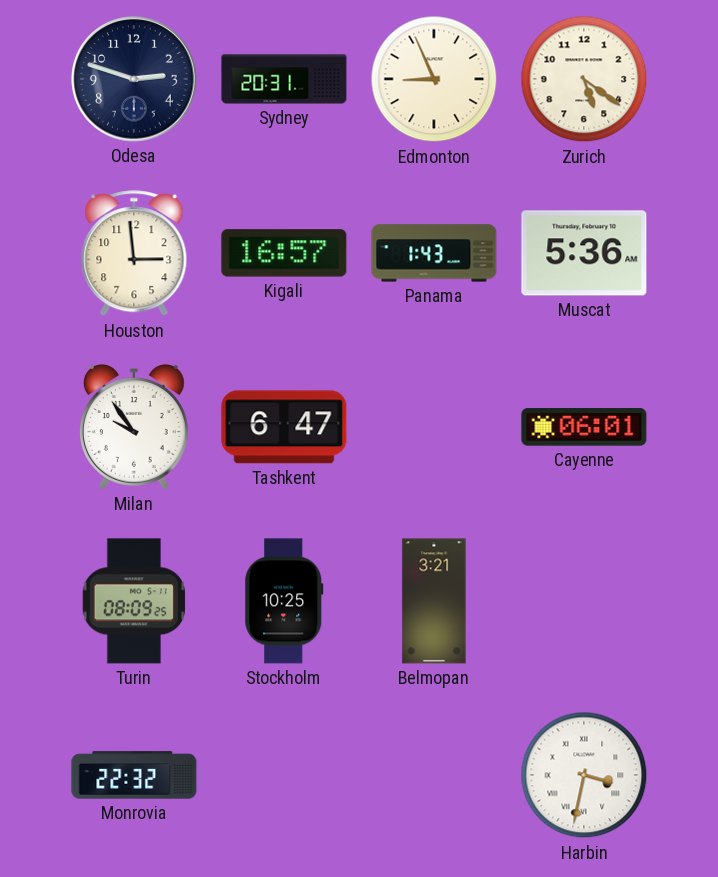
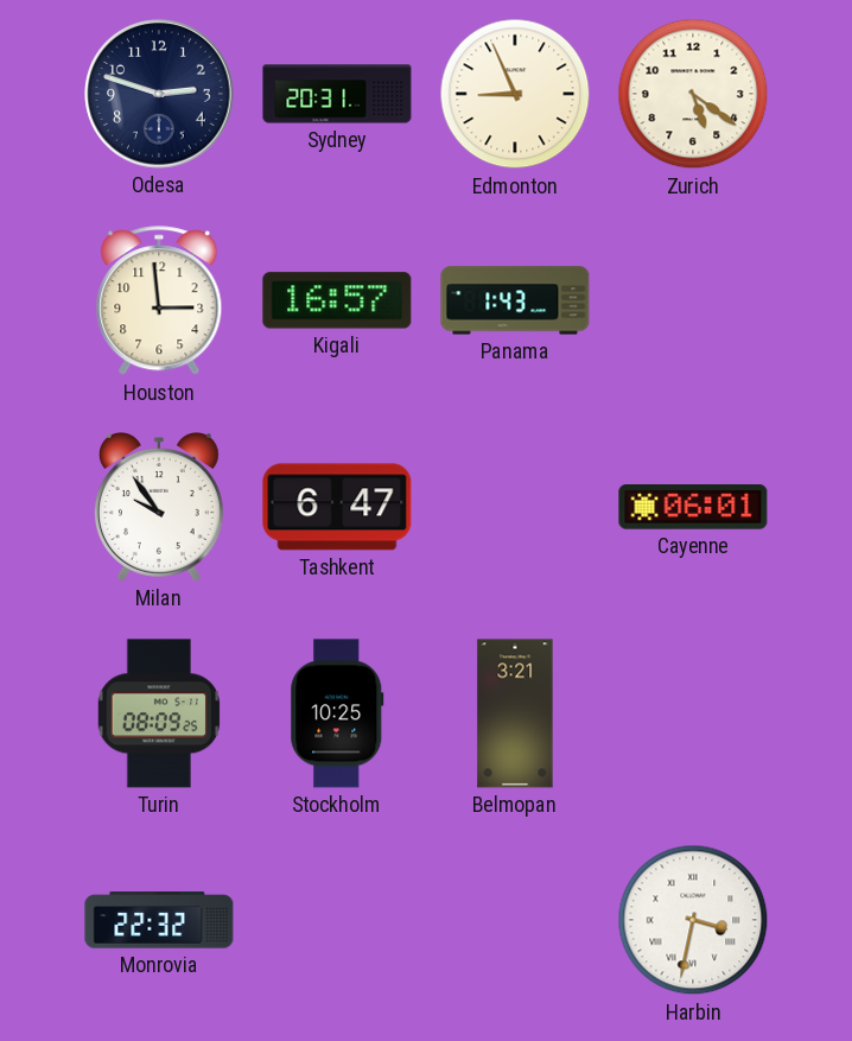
Muscat: 5:36 -> none (584, 253)
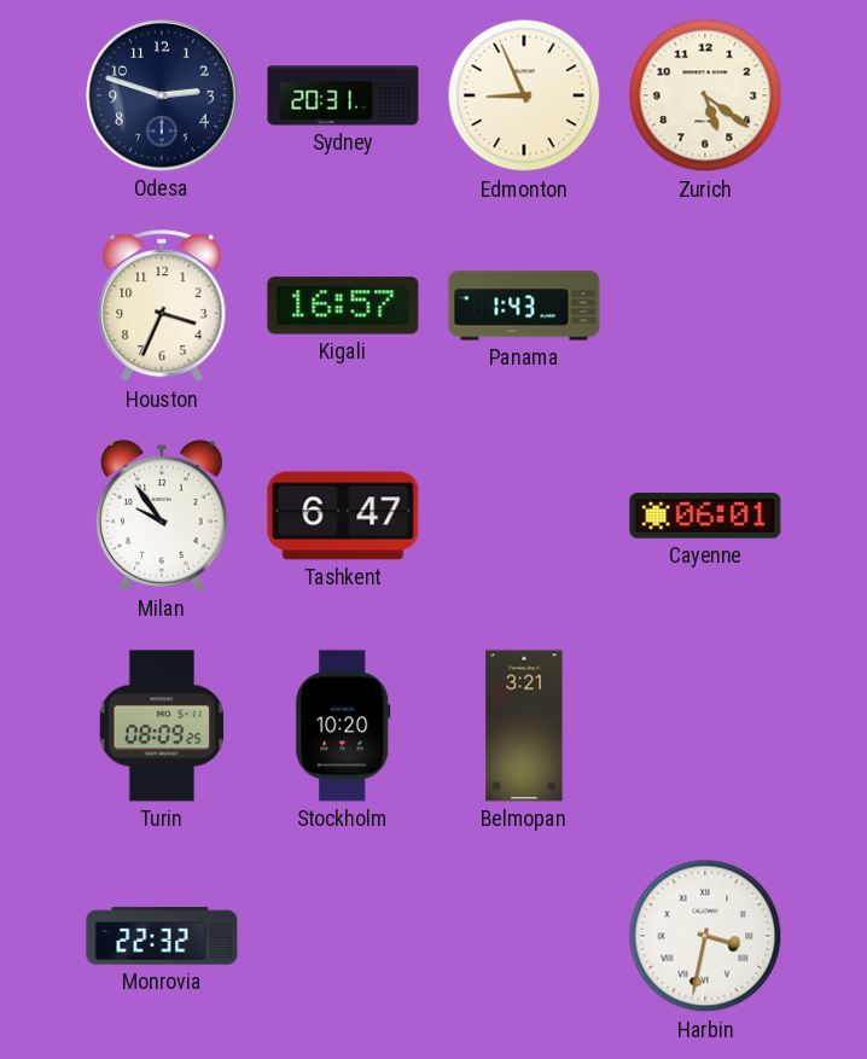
Houston: 2:59 -> 3:34 (162, 307)
Stockholm: 10:25 -> 10:20 (343, 726)
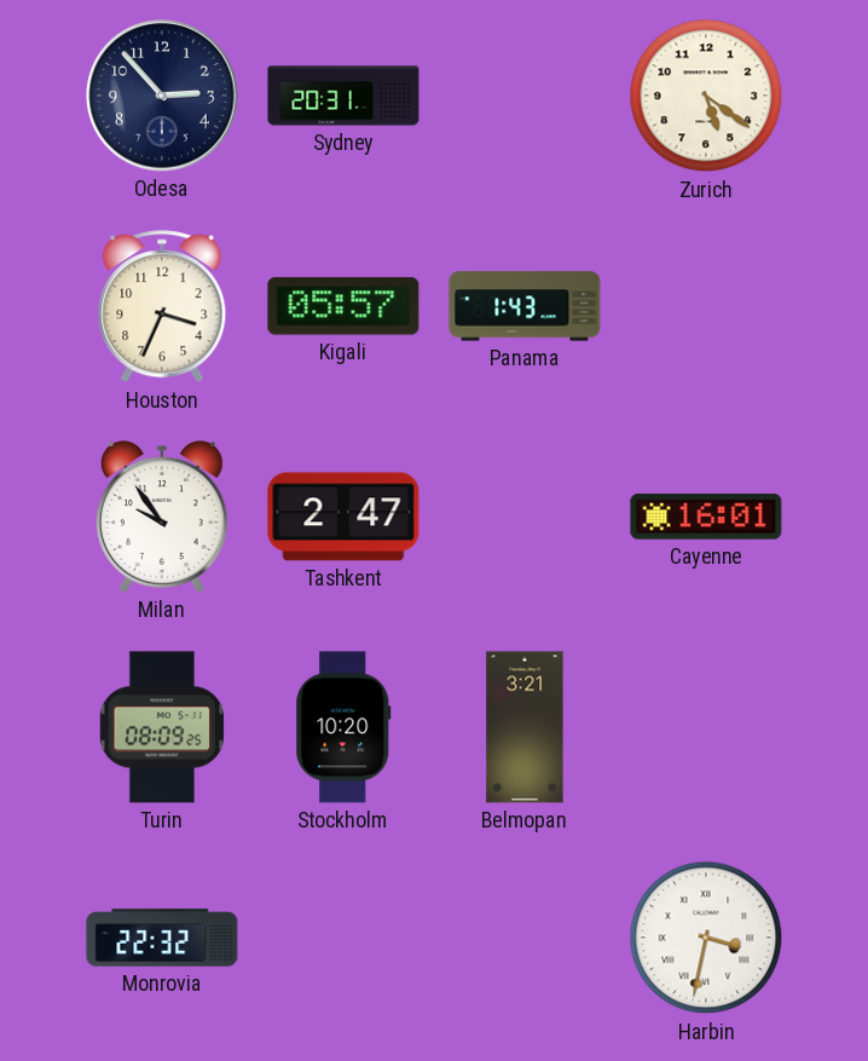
Odesa: 2:48 -> 2:53 (162, 96)
Edmonton: 8:56 -> none (524, 95)
Kigali: 16:57 -> 05:57 (343, 306)
Tashkent: 6:47 -> 2:47 (343, 517)
Cayenne: 06:01 -> 16:01 (706, 517)
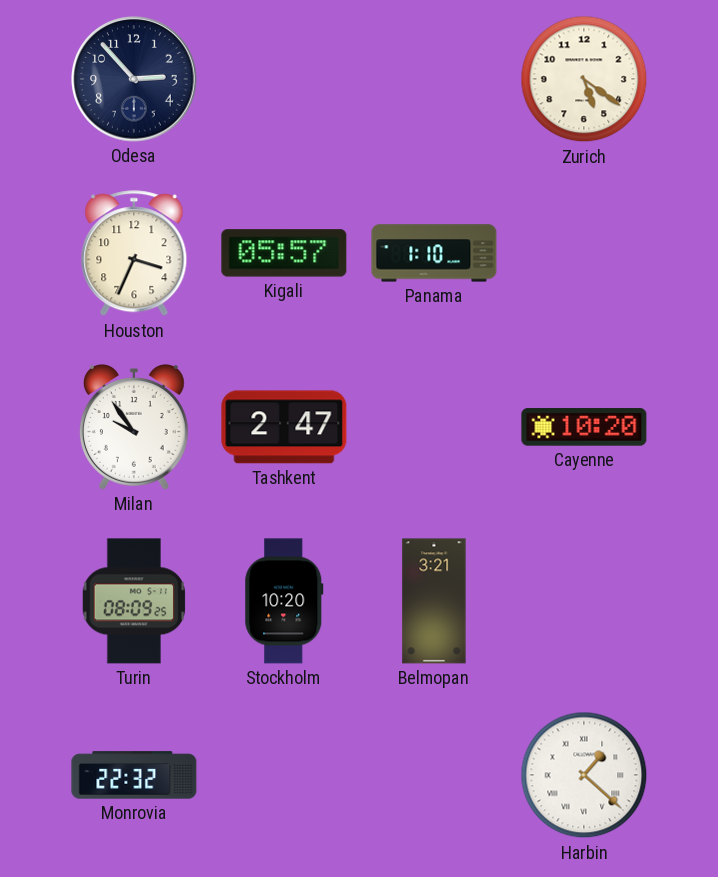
Sydney: 20:31 -> none (343, 96)
Panama: 1:43 -> 1:10 (434, 253)
Cayenne: 16:01 -> 10:20 (584, 427)
Harbin: 3:32 -> 1:22 (584, 775)
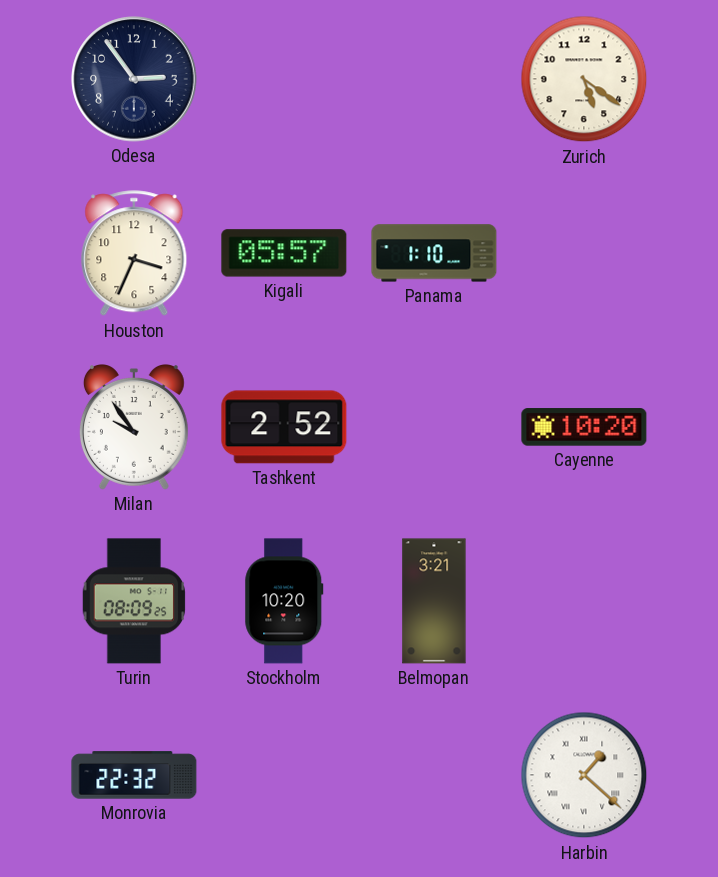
Odesa: 2:53 -> 2:54 (134, 79)
Tashkent: 2:47 -> 2:52 (284, 427)
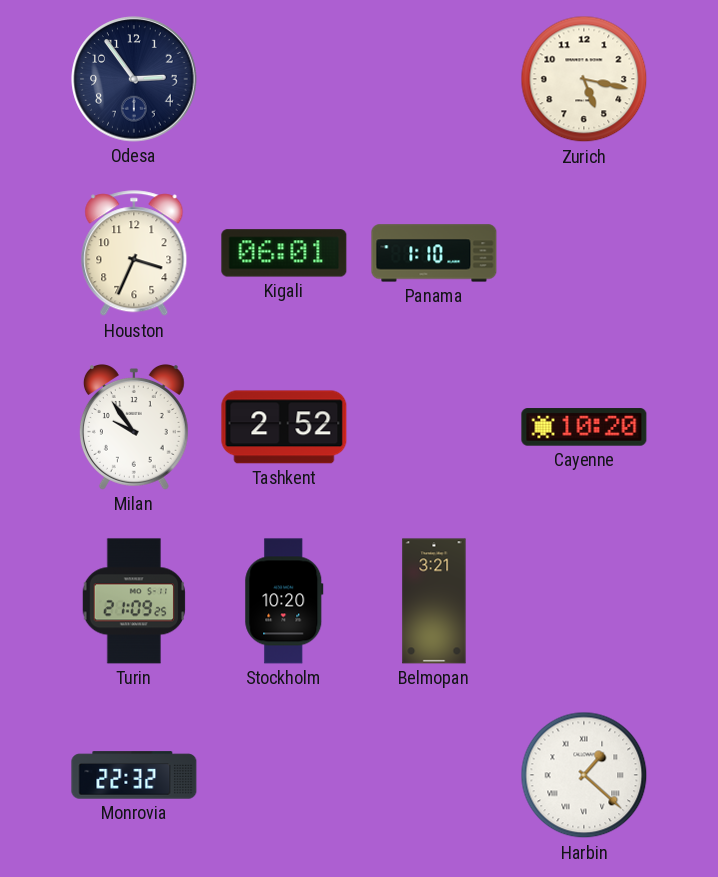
Zurich: 5:21 -> 5:17 (584, 79)
Kigali: 05:57 -> 06:01 (284, 253)
Turin: 08:09 -> 21:09 (134, 601)
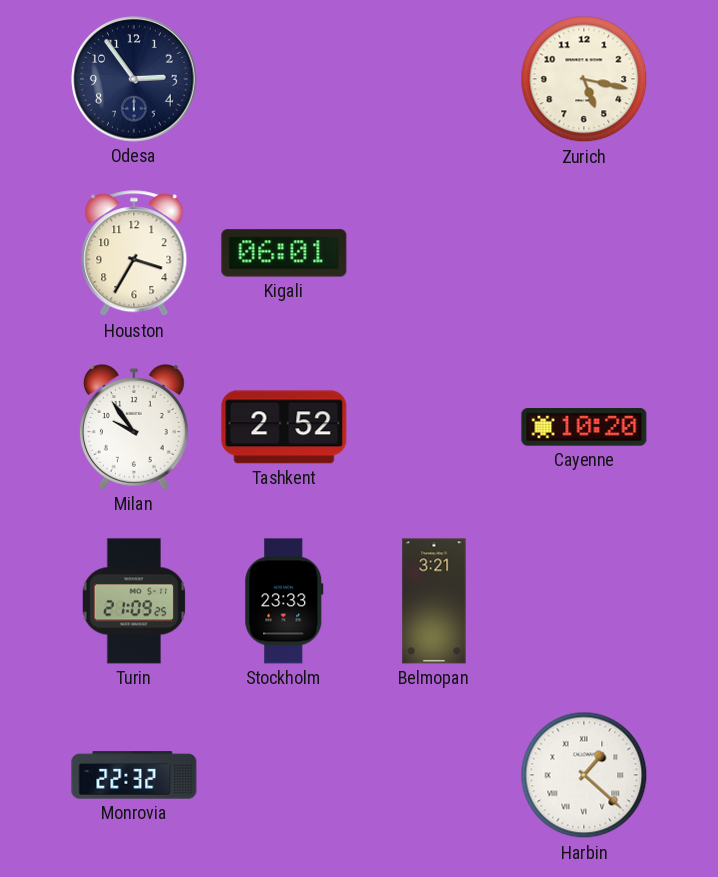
Houston: 3:34 -> 3:35 (134, 254)
Panama: 1:10 -> none (434, 253)
Stockholm: 10:20 -> 23:33 (284, 601)
